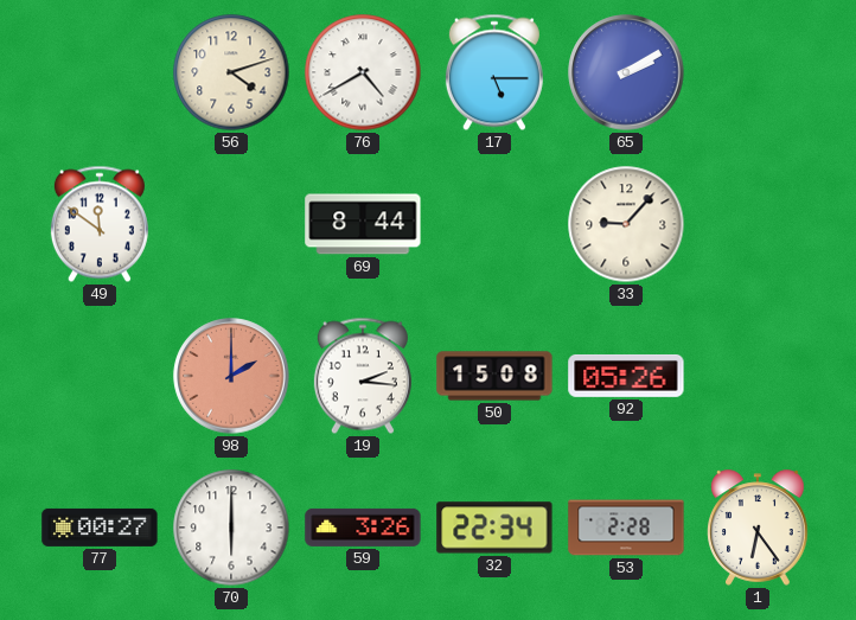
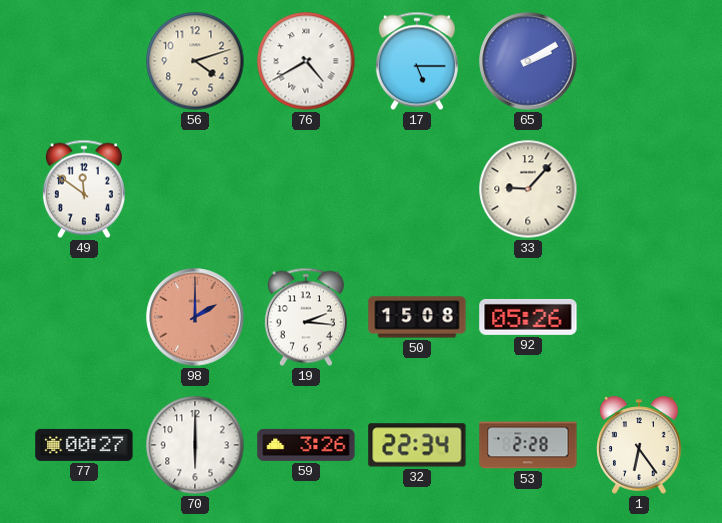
69: 8:44 -> none (363, 224)
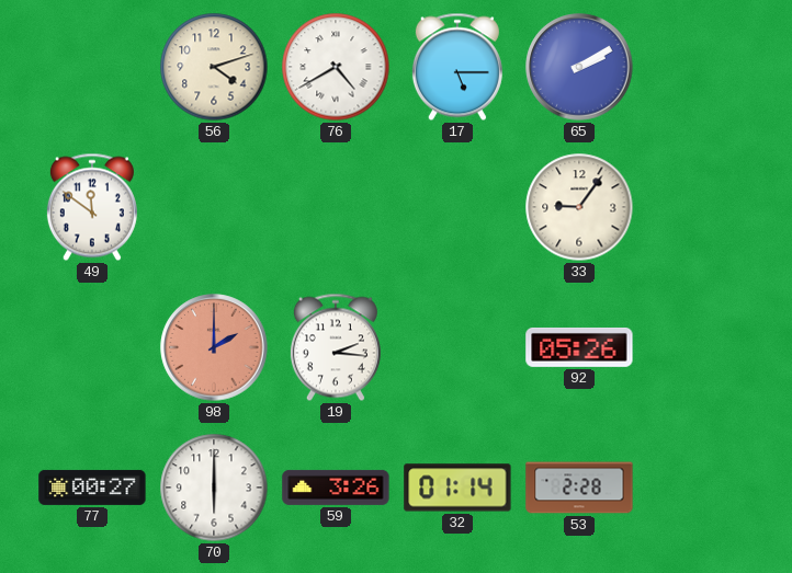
33: 9:07 -> 9:06 (579, 207)
50: 15:08 -> none (417, 317)
32: 22:34 -> 01:14 (457, 488)
1: 6:24 -> none (639, 445)
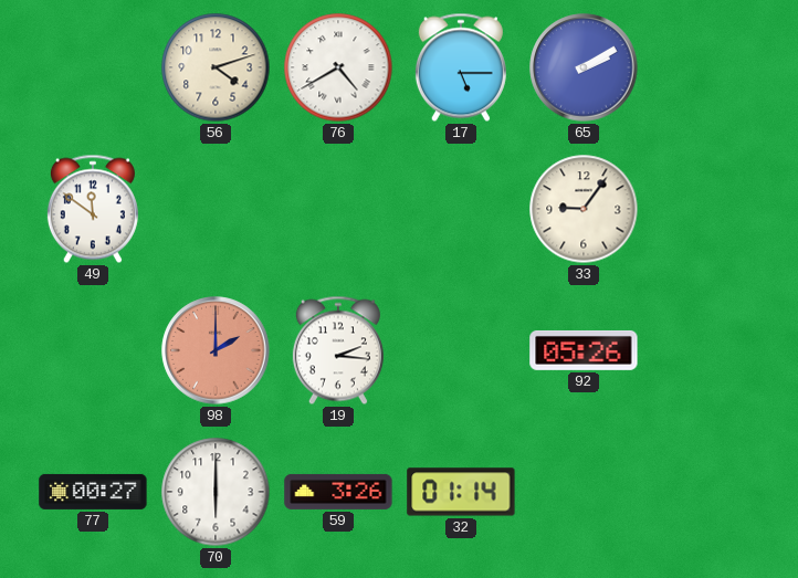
53: 2:28 -> none (579, 488)
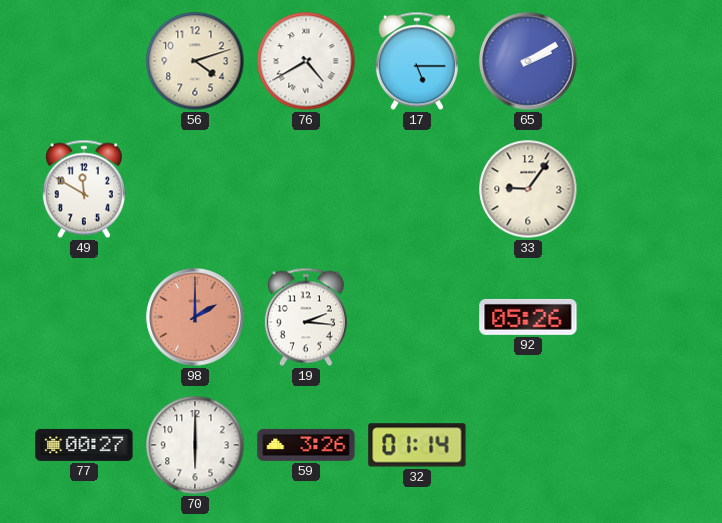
49: 11:51 -> 11:50 (84, 189)
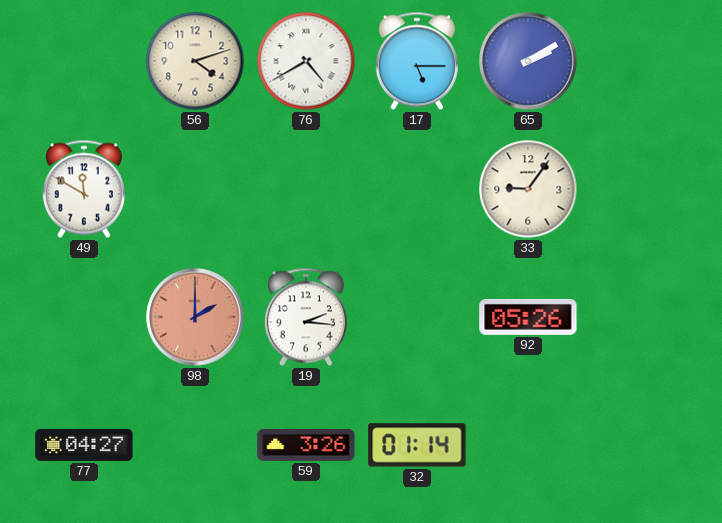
77: 00:27 -> 04:27 (84, 445)
70: 6:00 -> none (195, 445)
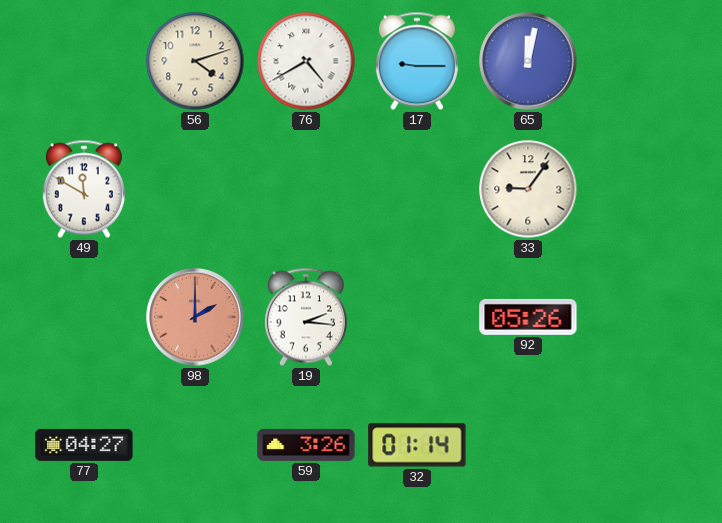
17: 5:15 -> 9:15 (417, 61)
65: 2:10 -> 12:02 (528, 61)
